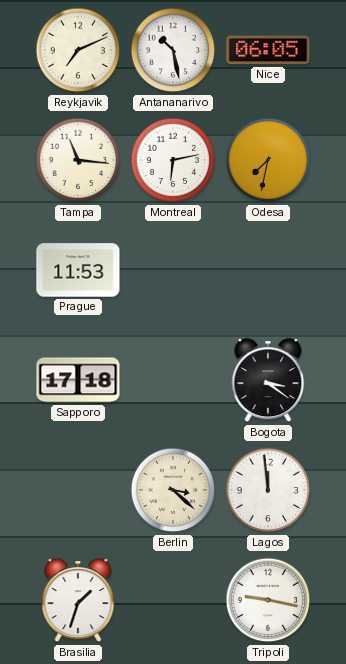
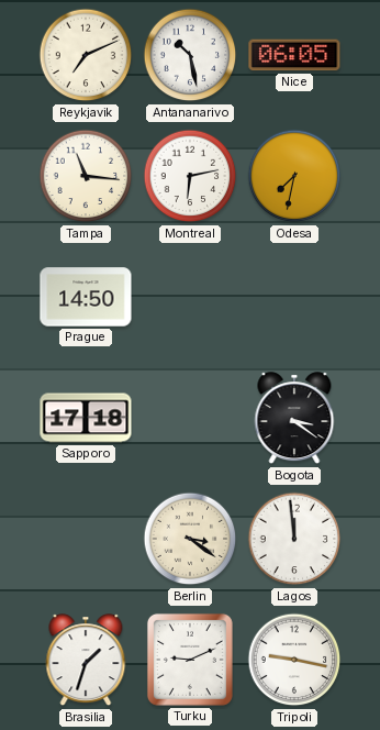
Prague: 11:53 -> 14:50 (86, 297)
Berlin: 3:22 -> 3:21 (190, 539)
Turku: none -> 9:11 (190, 660)
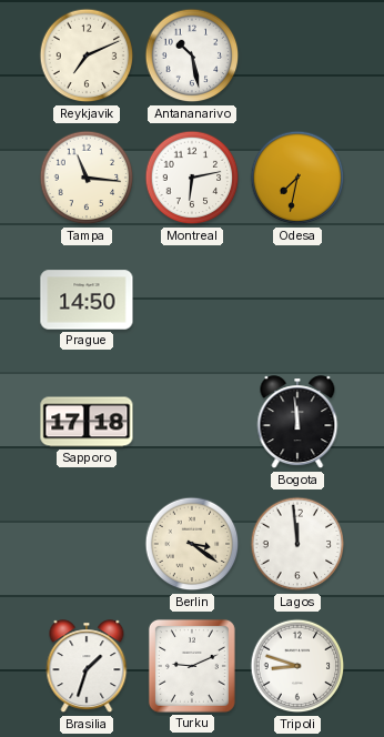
Nice: 06:05 -> none (294, 55)
Bogota: 3:21 -> 11:59 (297, 423)
Tripoli: 9:17 -> 8:48 (297, 666)
